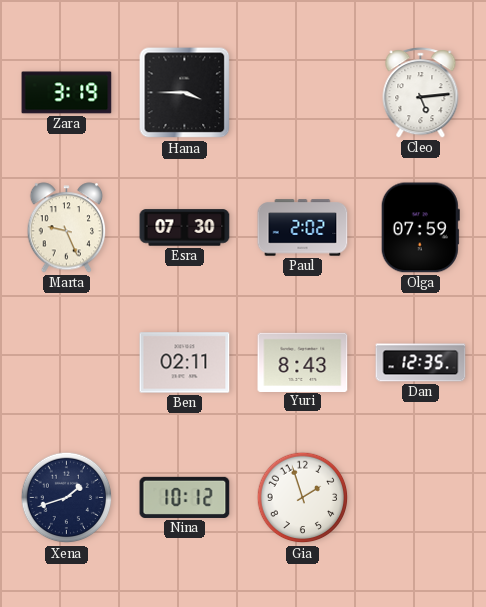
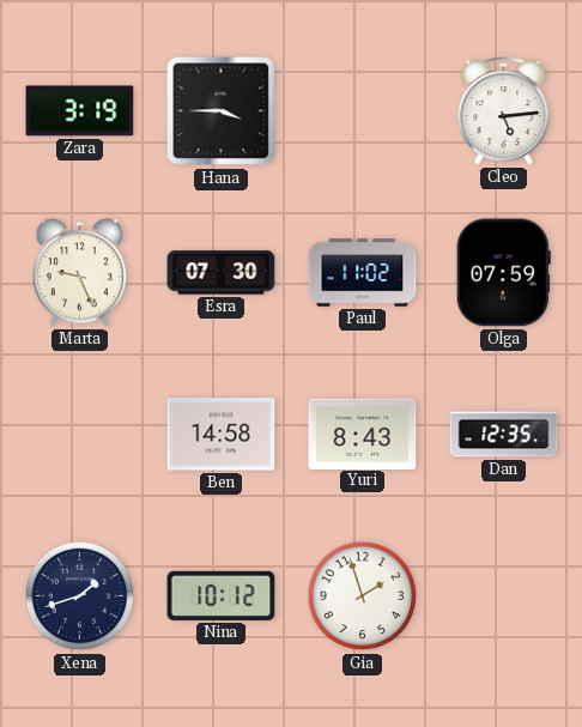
Paul: 2:02 -> 11:02 (363, 273)
Ben: 02:11 -> 14:58 (222, 435)
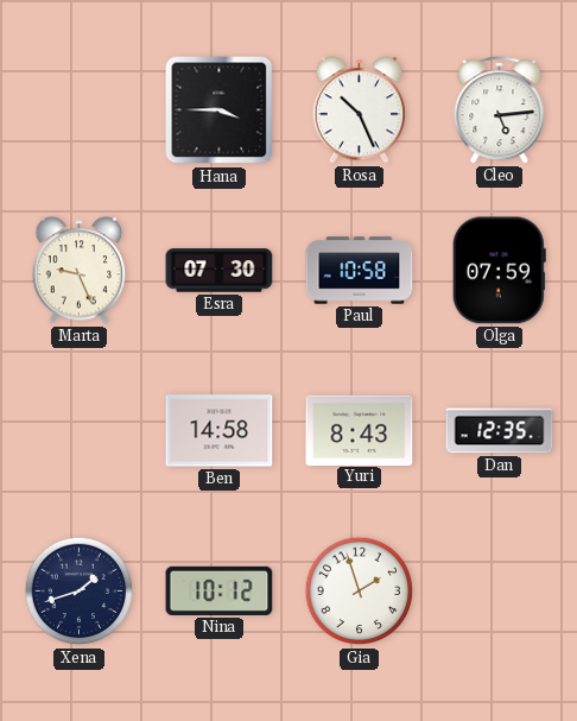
Zara: 3:19 -> none (80, 111)
Rosa: none -> 10:26 (360, 110)
Paul: 11:02 -> 10:58 (360, 271)
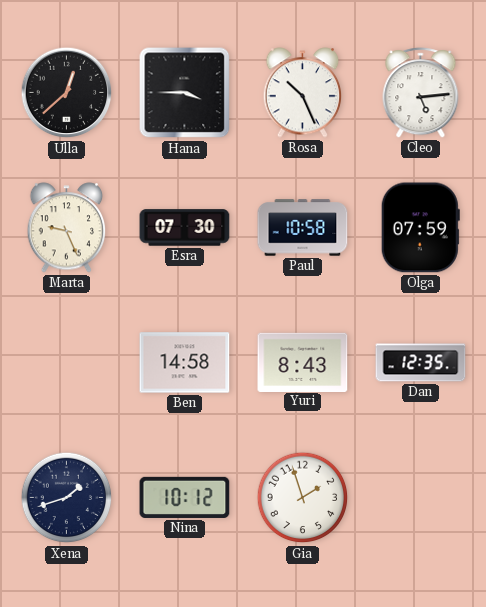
Ulla: none -> 12:38 (67, 93)
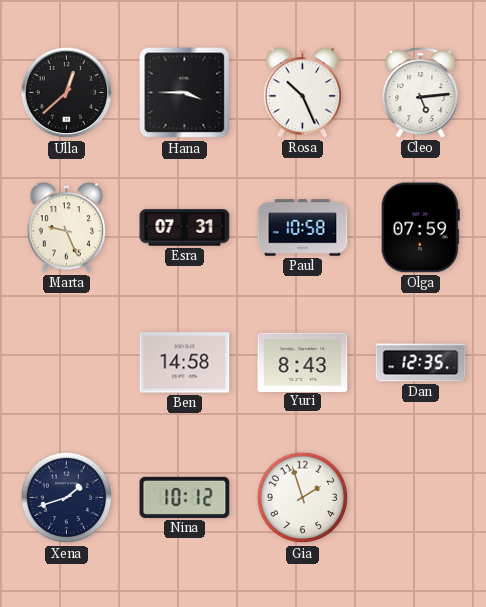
Esra: 07:30 -> 07:31 (185, 228)
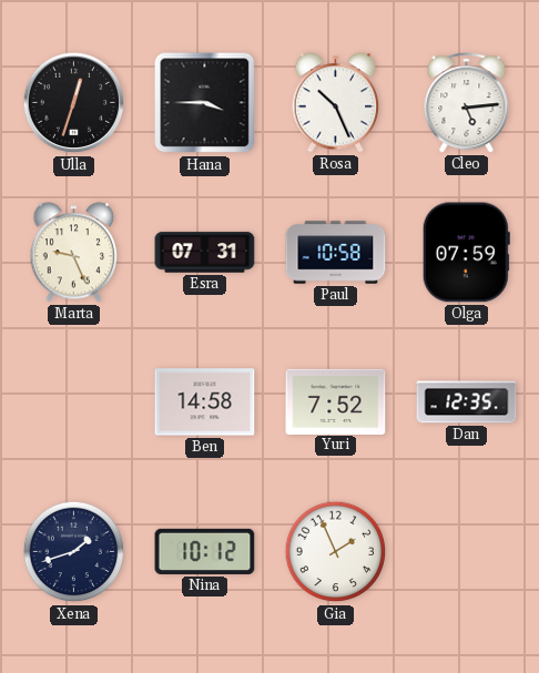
Ulla: 12:38 -> 12:33 (74, 103)
Yuri: 8:43 -> 7:52 (336, 401)
Gia: 1:57 -> 1:56 (336, 552)
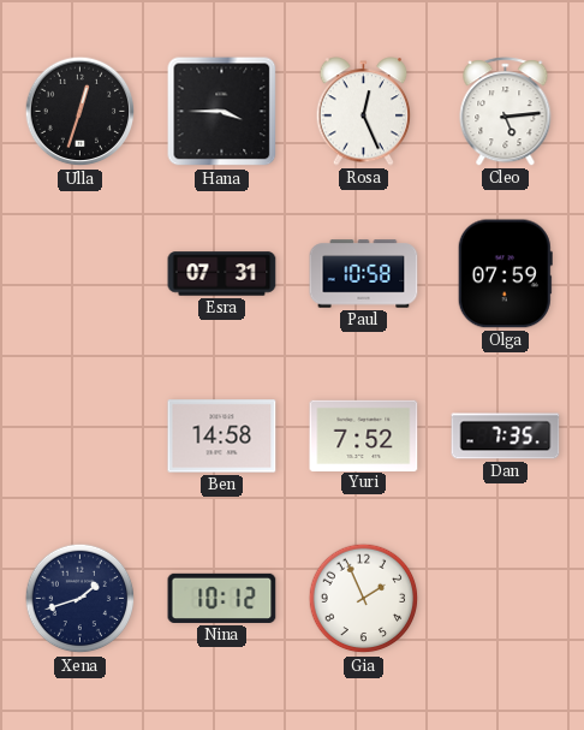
Rosa: 10:26 -> 12:26 (364, 112)
Marta: 9:26 -> none (74, 253)
Dan: 12:35 -> 7:35 (506, 437)
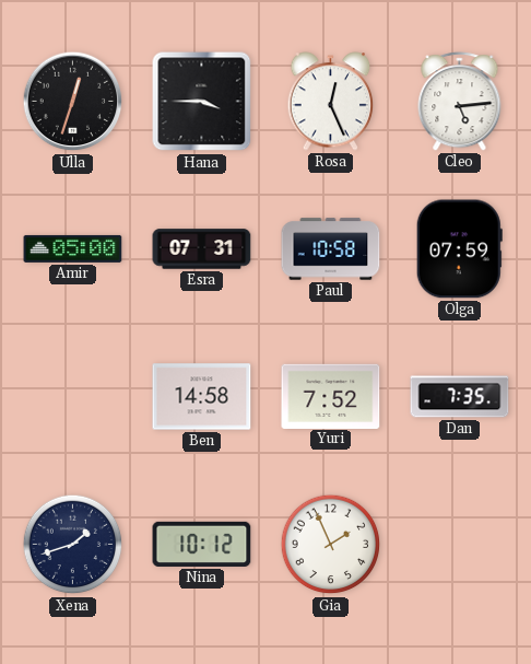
Amir: none -> 05:00 (73, 248)
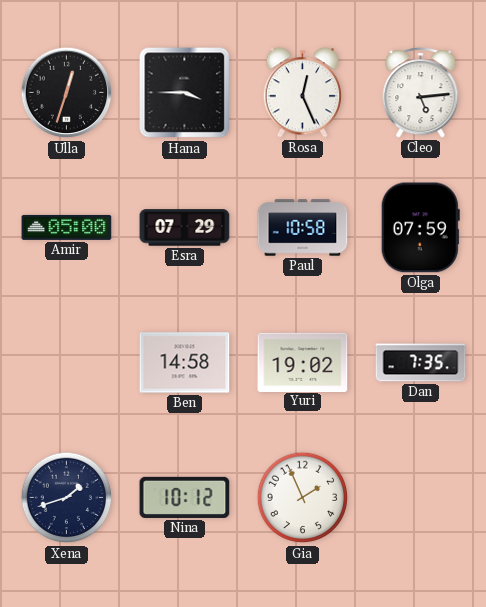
Esra: 07:31 -> 07:29 (185, 228)
Yuri: 7:52 -> 19:02 (303, 362)
